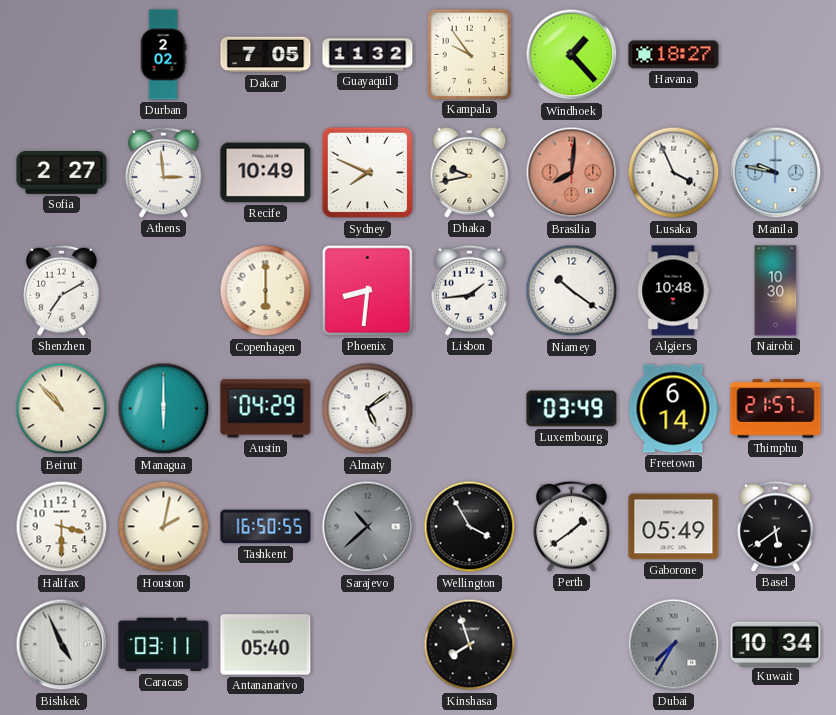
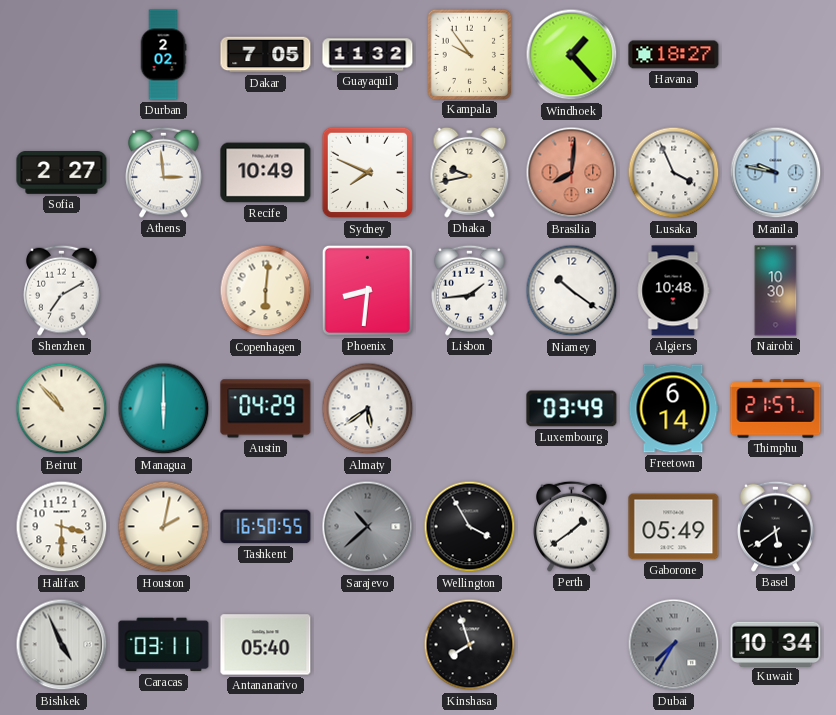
Copenhagen: 6:00 -> 6:01 (266, 291)
Almaty: 5:09 -> 5:39 (368, 409)
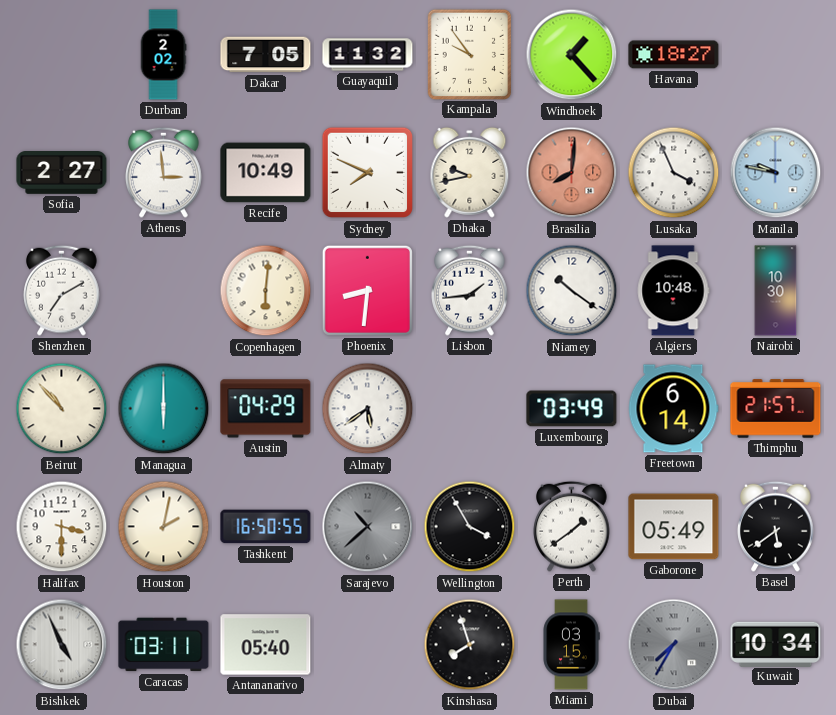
Miami: none -> 03:15 (571, 645)
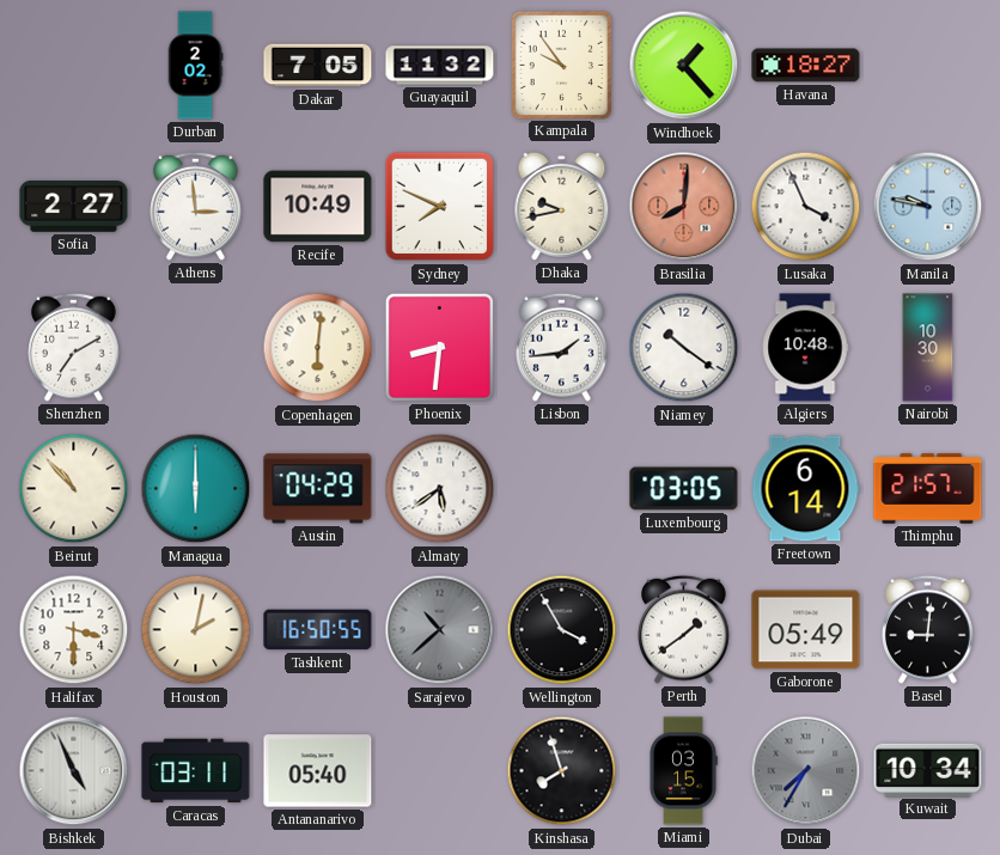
Luxembourg: 03:49 -> 03:05 (684, 489)
Basel: 5:39 -> 9:01 (928, 629)
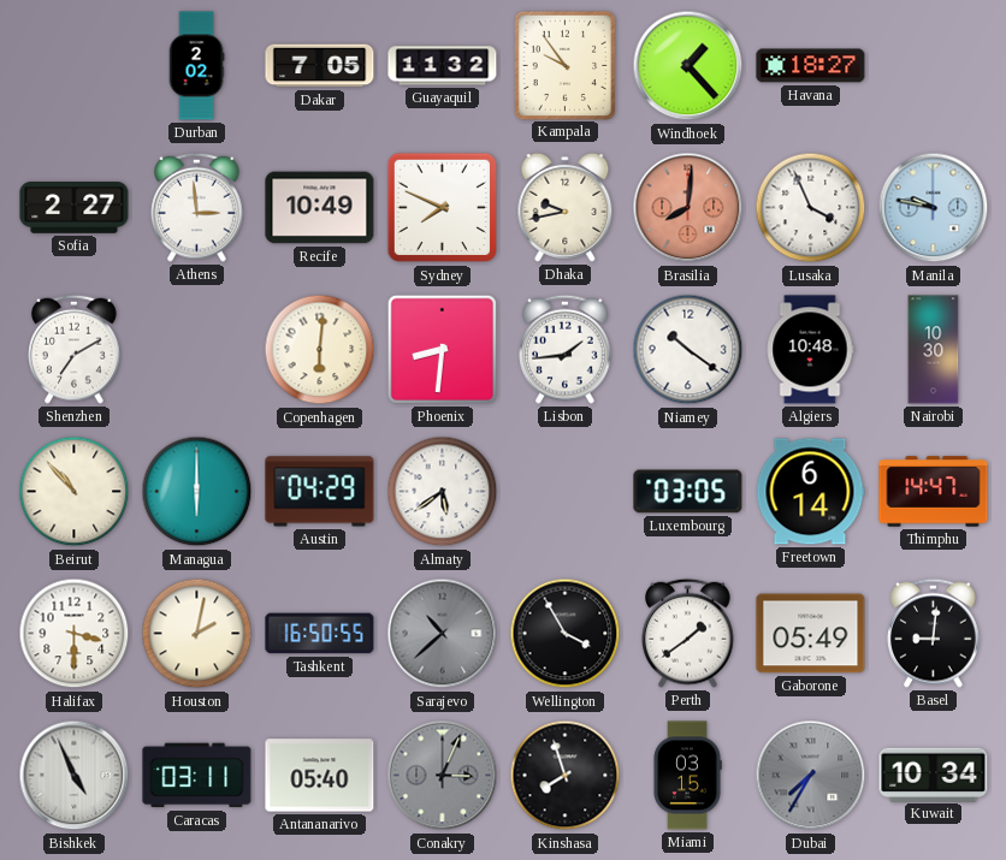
Thimphu: 21:57 -> 14:47 (934, 492)
Conakry: none -> 3:04 (443, 776)
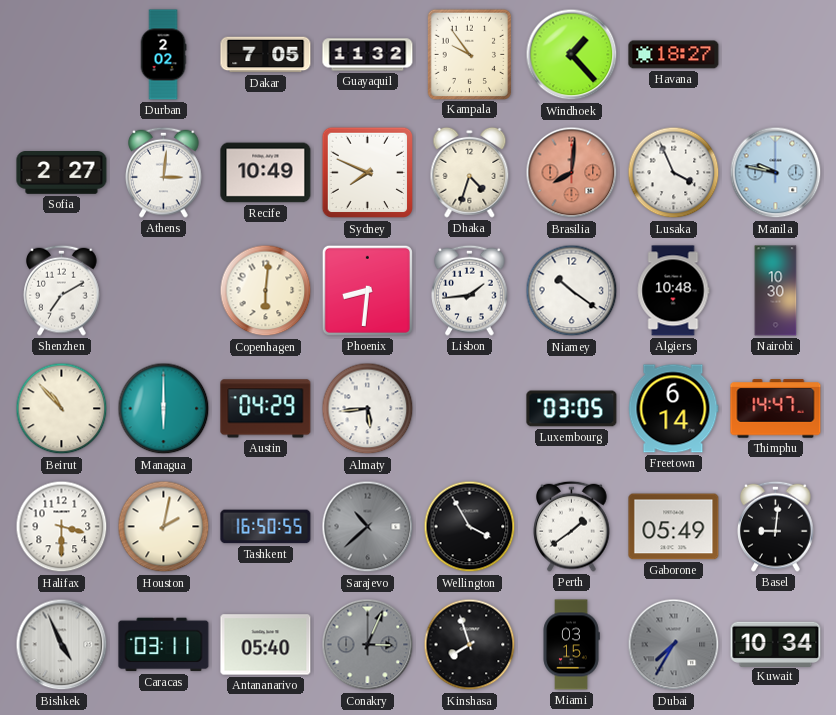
Athens: 2:59 -> 3:01 (164, 172)
Dhaka: 9:43 -> 4:33 (470, 172)
Almaty: 5:39 -> 5:44 (368, 409)
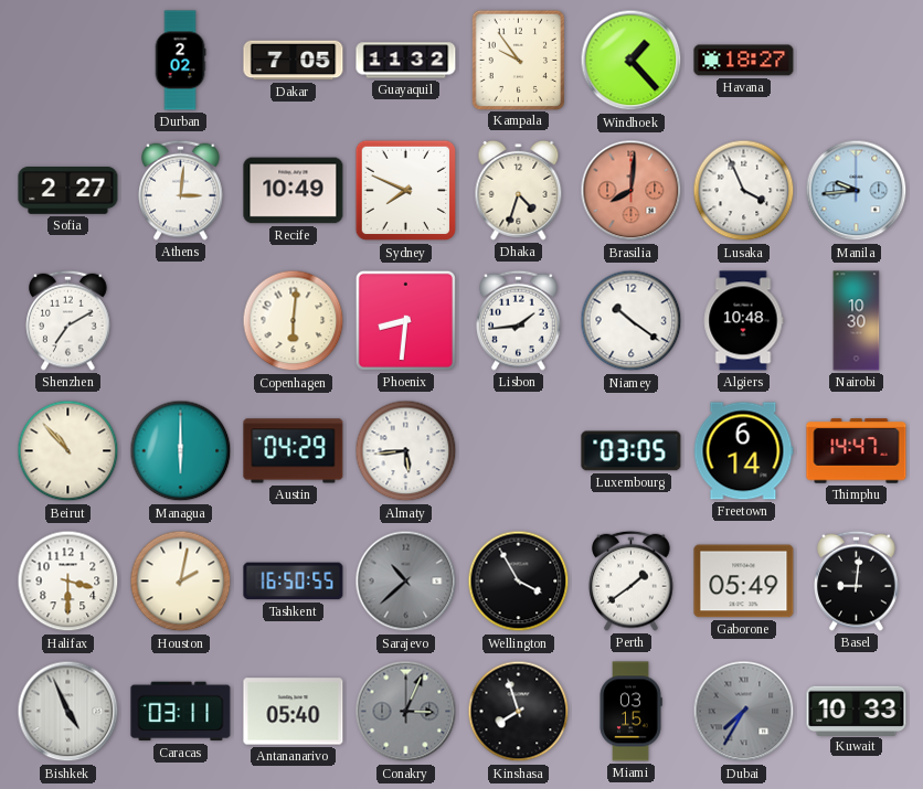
Manila: 9:47 -> 9:44 (857, 191)
Kuwait: 10:34 -> 10:33 (857, 711)
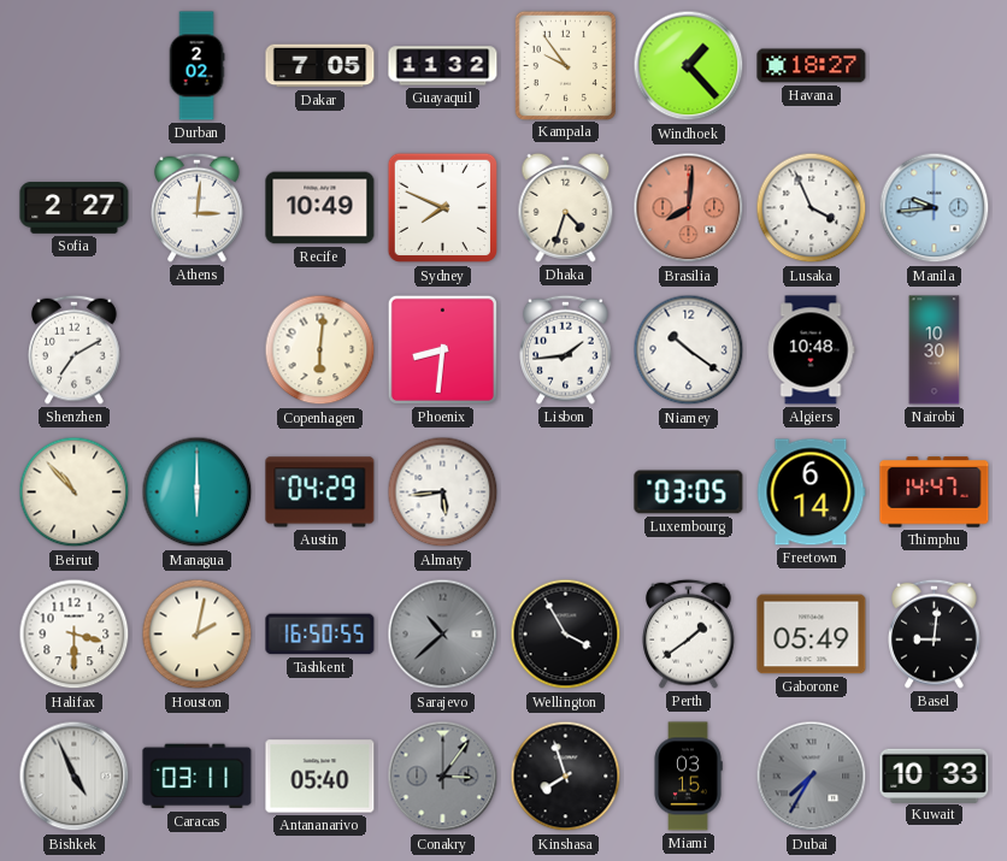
Conakry: 3:04 -> 3:06 (443, 777)
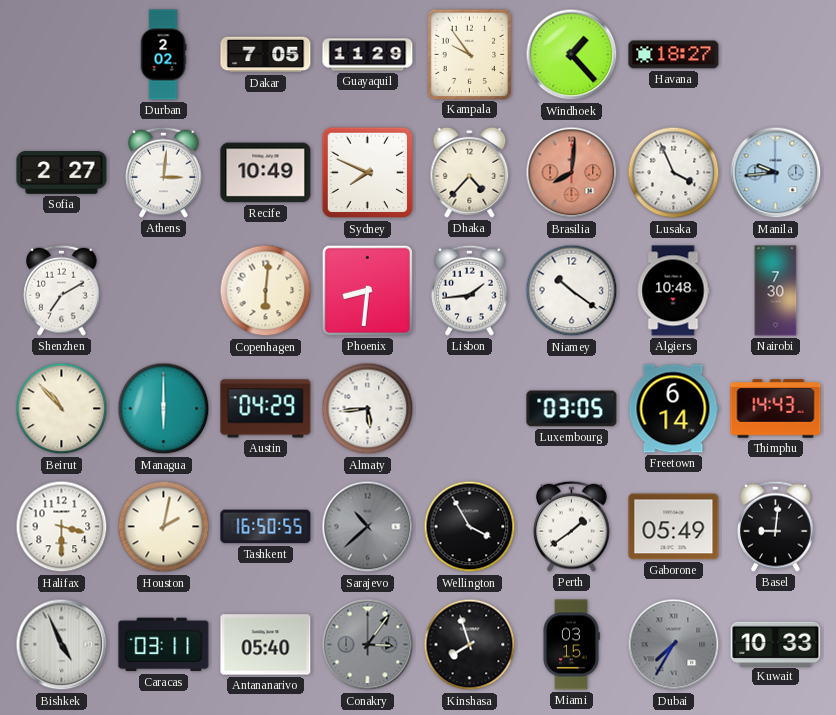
Guayaquil: 11:32 -> 11:29 (368, 55)
Dhaka: 4:33 -> 4:37 (470, 172)
Nairobi: 10:30 -> 7:30 (776, 291)
Thimphu: 14:47 -> 14:43 (776, 409)
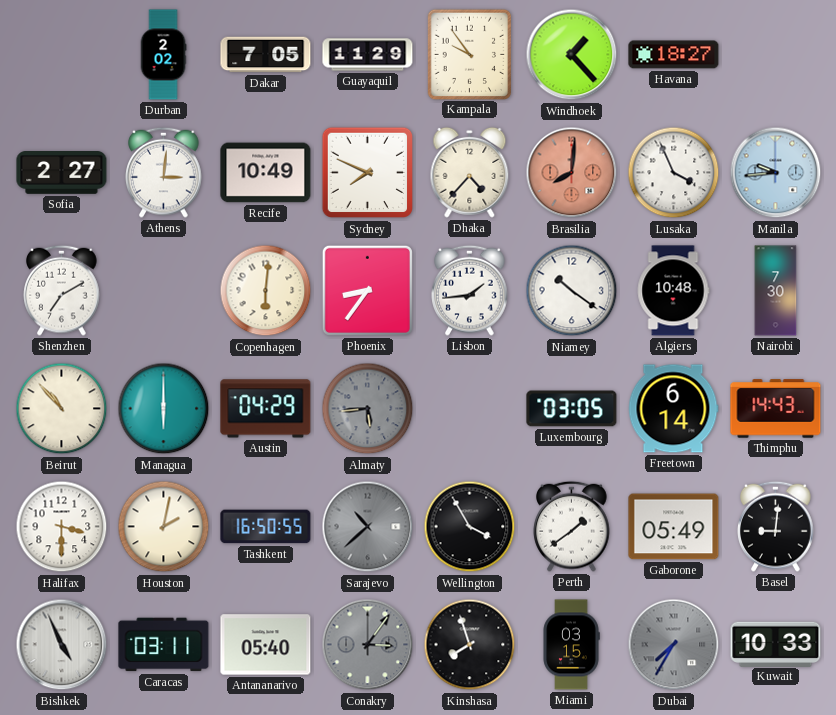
Phoenix: 8:31 -> 8:36 (367, 290)
Almaty dial: white -> grey (368, 409)
